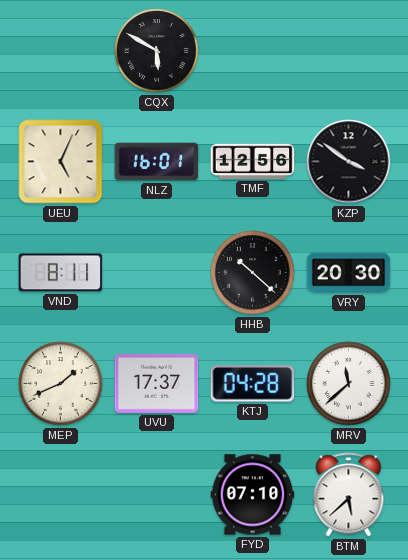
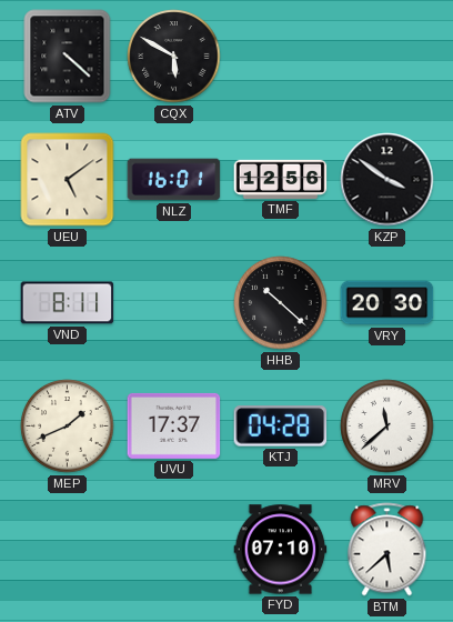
ATV: none -> 4:22 (68, 57)
UEU: 5:04 -> 5:09 (68, 180)
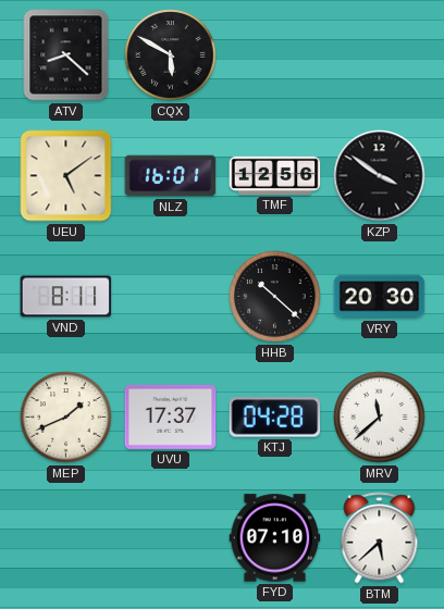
ATV: 4:22 -> 8:22 (66, 55)
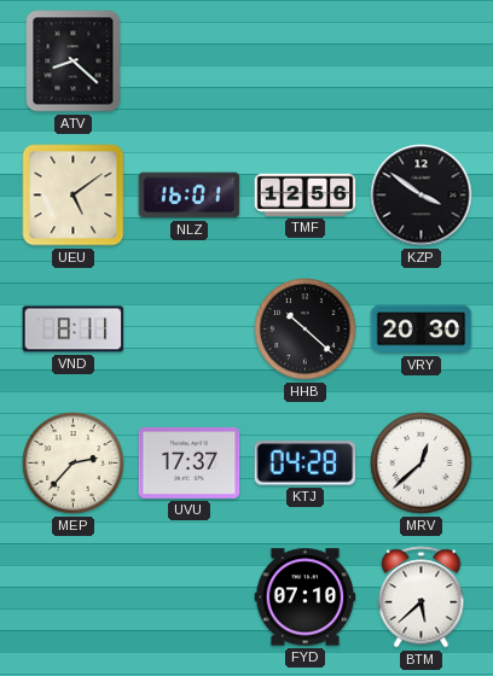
CQX: 5:50 -> none (171, 55)
MEP: 1:41 -> 2:37 (74, 464)
MRV: 11:38 -> 12:38 (422, 464)
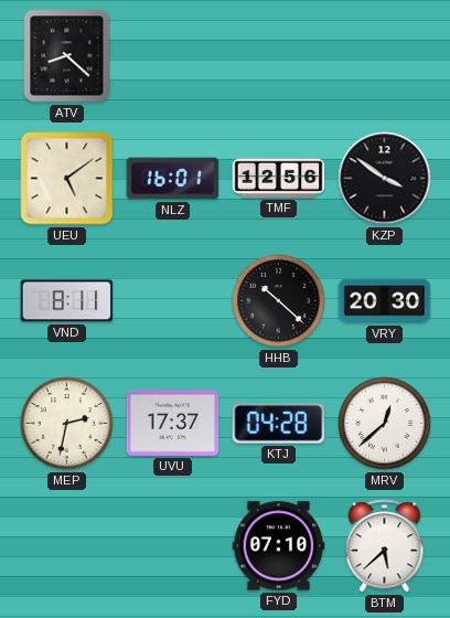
MEP: 2:37 -> 2:32 (67, 424)
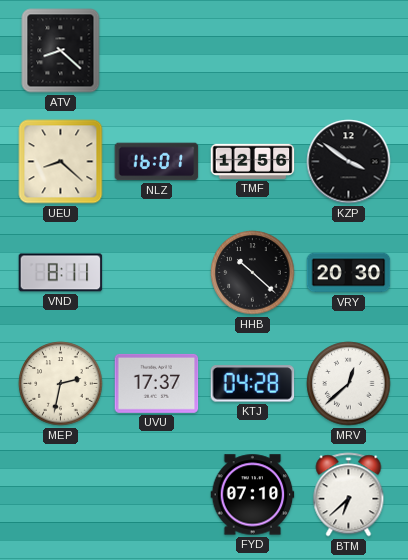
UEU: 5:09 -> 8:22 (61, 162)
BTM: 5:38 -> 6:38 (349, 495)
